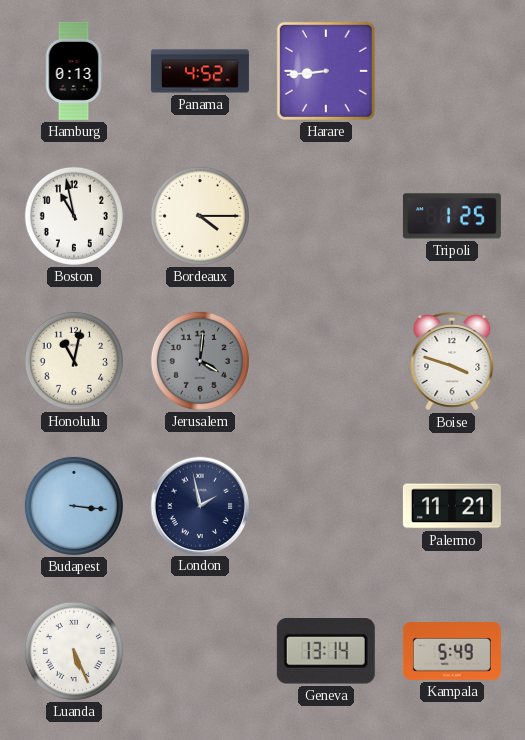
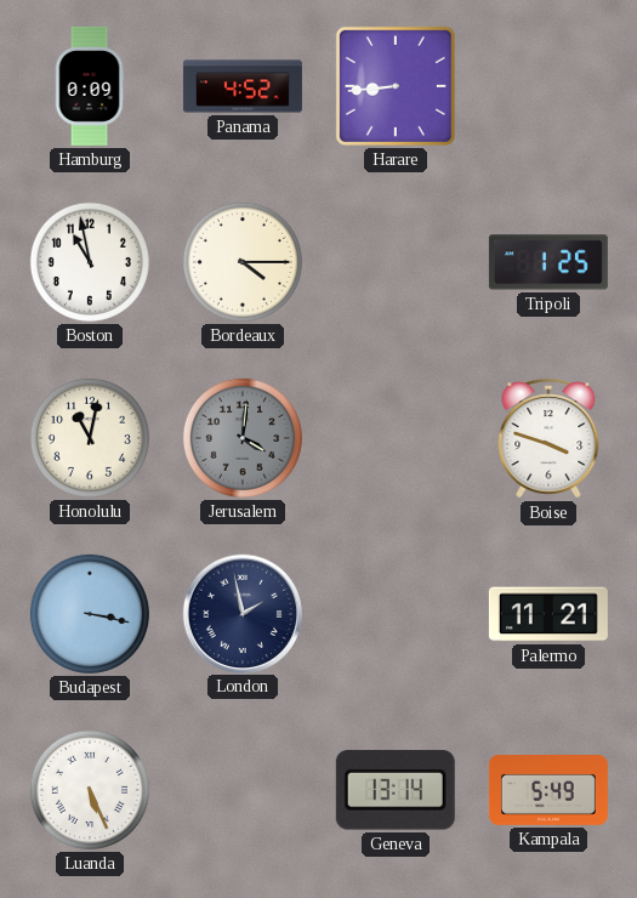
Hamburg: 0:13 -> 0:09 (90, 86)
Budapest: 3:16 -> 3:17 (90, 614)
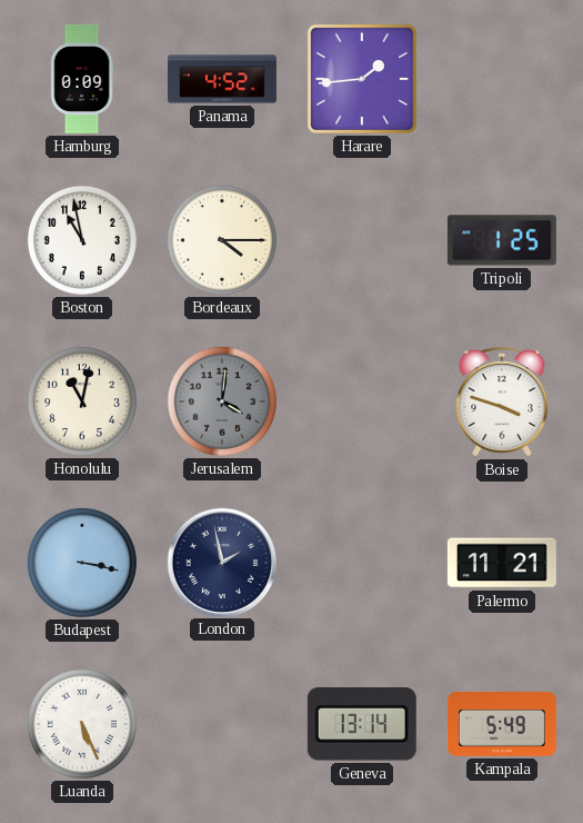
Harare: 8:44 -> 1:44 (362, 79)
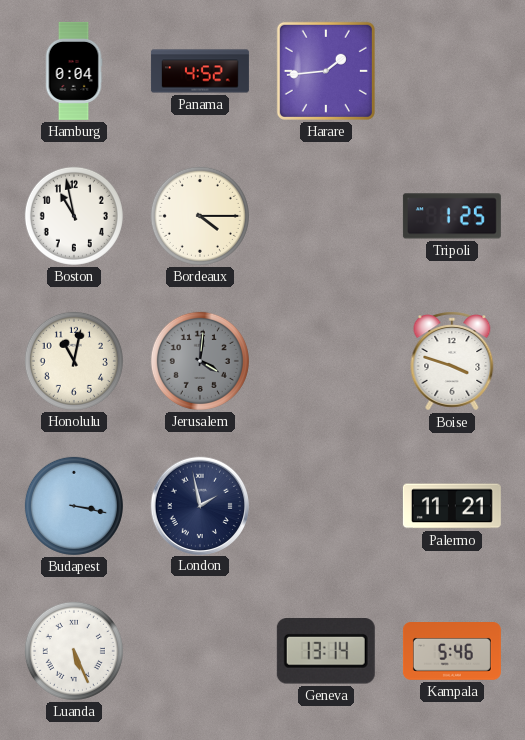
Hamburg: 0:09 -> 0:04 (74, 71)
Kampala: 5:49 -> 5:46 (452, 652)
